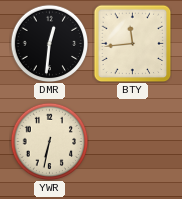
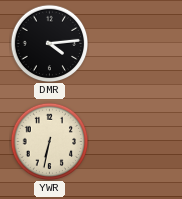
DMR: 12:31 -> 4:14 (49, 43)
BTY: 11:44 -> none (132, 43)
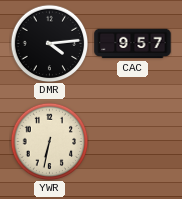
CAC: none -> 9:57 (133, 44)
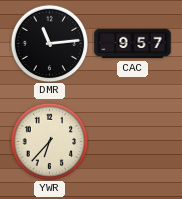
DMR: 4:14 -> 11:14 (49, 43)
YWR: 6:32 -> 6:37 (49, 141)
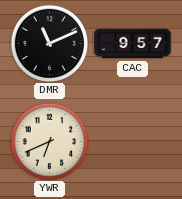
DMR: 11:14 -> 11:11 (49, 43)
YWR: 6:37 -> 6:41 (49, 141)
